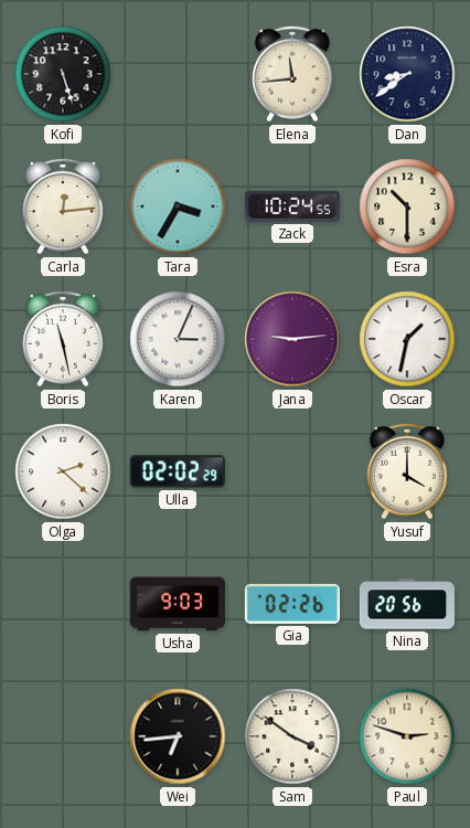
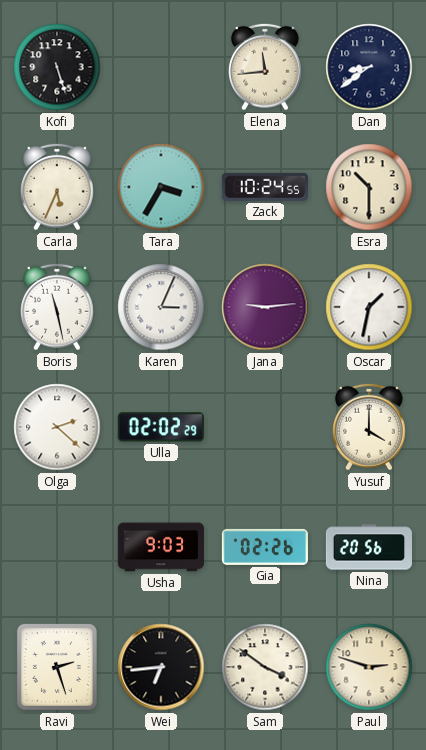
Carla: 12:14 -> 5:34 (58, 187)
Ravi: none -> 2:27 (57, 667)
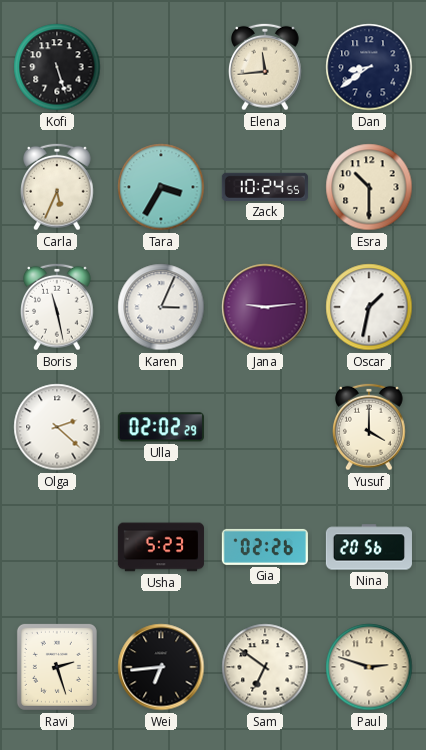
Usha: 9:03 -> 5:23 (161, 547)
Sam: 3:51 -> 6:51 (265, 667)
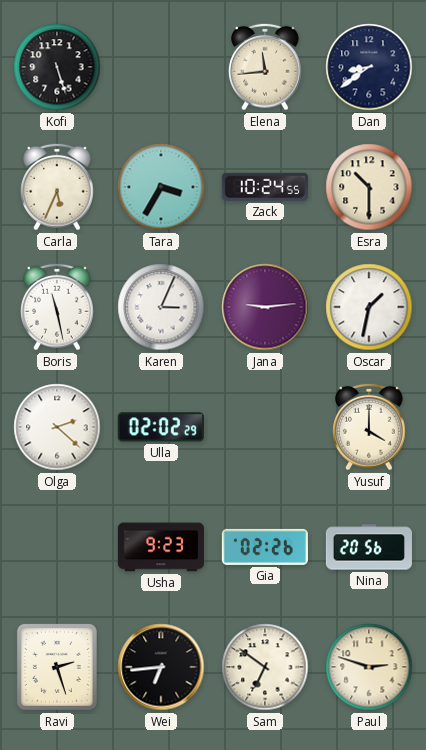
Usha: 5:23 -> 9:23 (161, 547)
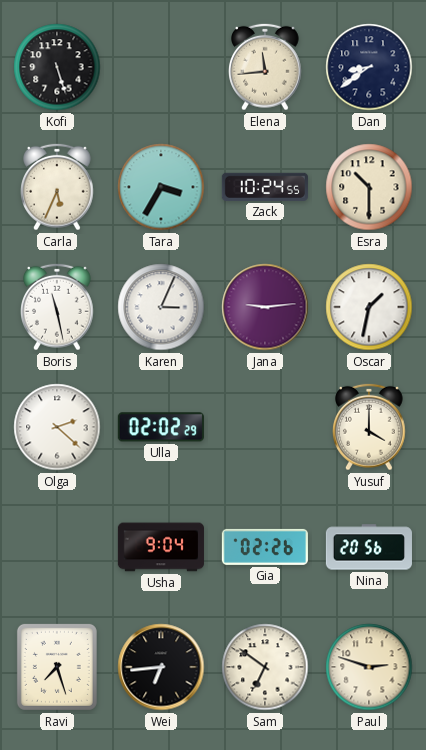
Usha: 9:23 -> 9:04 (161, 547)
Ravi: 2:27 -> 7:27 (57, 667)
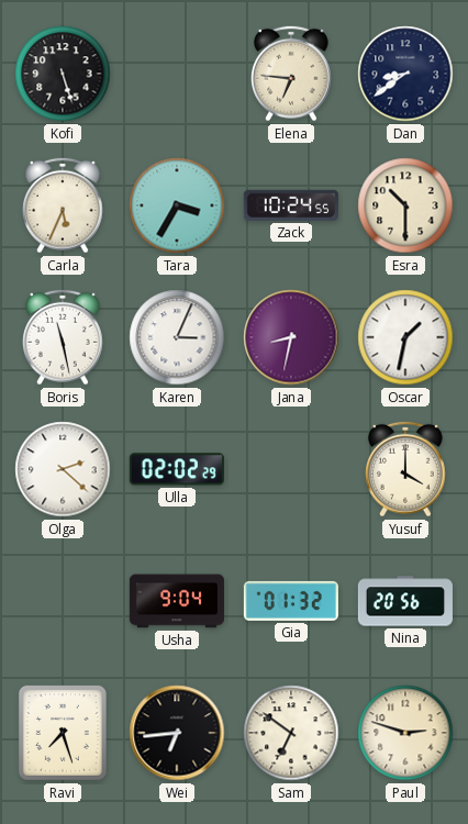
Elena: 11:44 -> 6:46 (292, 74)
Jana: 9:14 -> 8:32 (291, 337)
Gia: 02:26 -> 01:32 (291, 601)
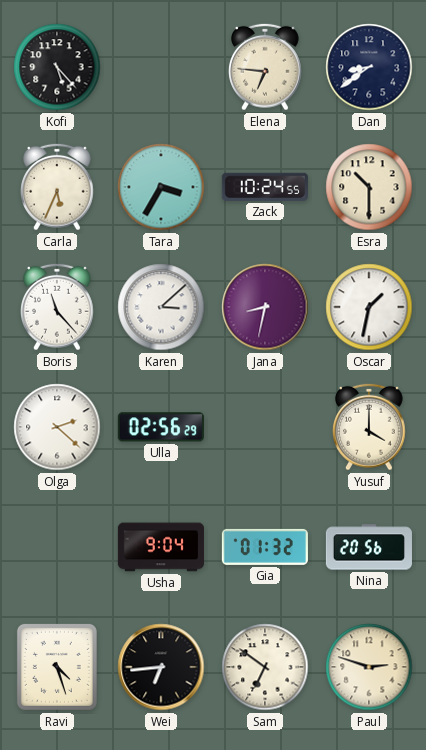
Kofi: 5:27 -> 5:23 (57, 67)
Boris: 11:28 -> 11:23 (58, 307)
Karen: 3:04 -> 3:08 (161, 307)
Ulla: 02:02 -> 02:56 (161, 427)
Ravi: 7:27 -> 4:27 (57, 667)
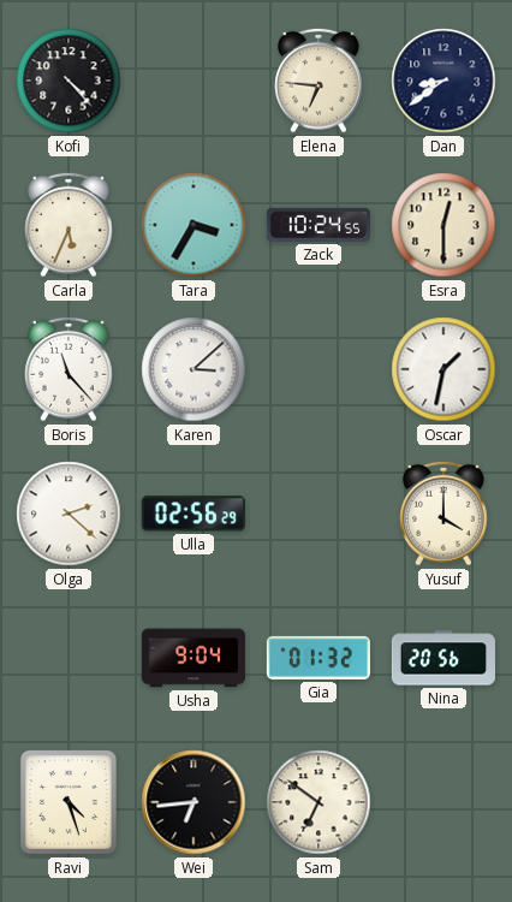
Kofi: 5:23 -> 4:23 (69, 81)
Esra: 10:30 -> 12:30 (443, 225)
Jana: 8:32 -> none (265, 307)
Paul: 2:48 -> none (369, 667)
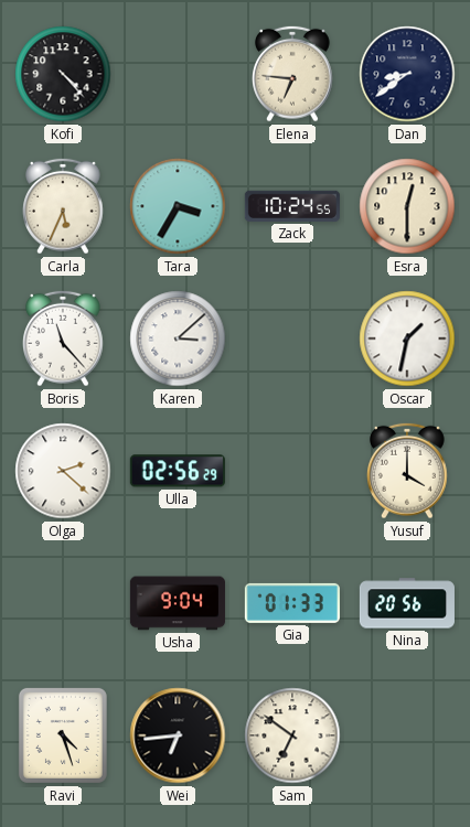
Gia: 01:32 -> 01:33 (292, 603)
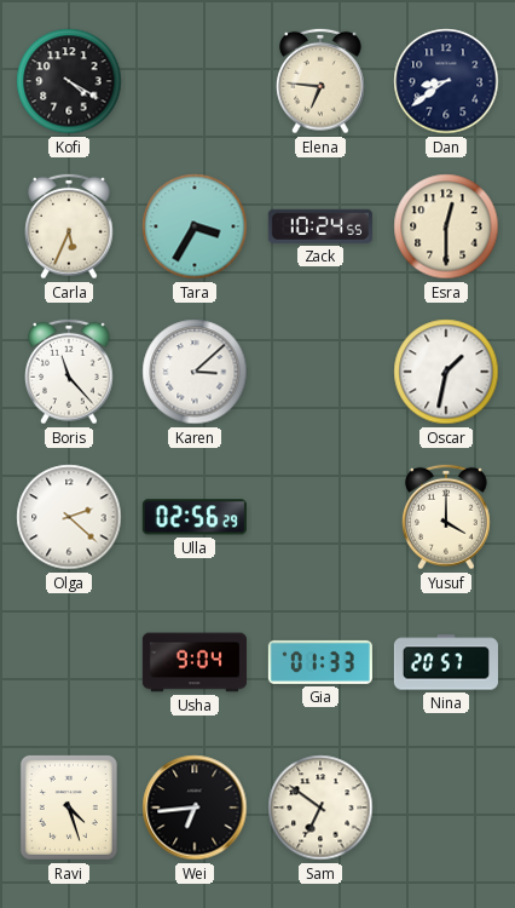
Kofi: 4:23 -> 4:20 (69, 81)
Nina: 20:56 -> 20:57 (446, 662)
